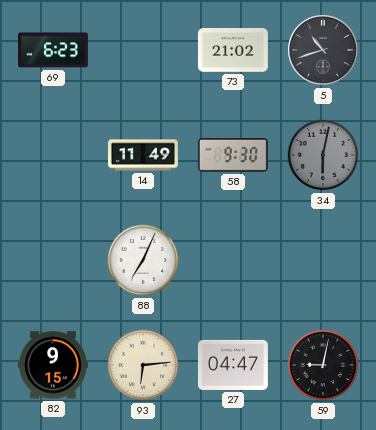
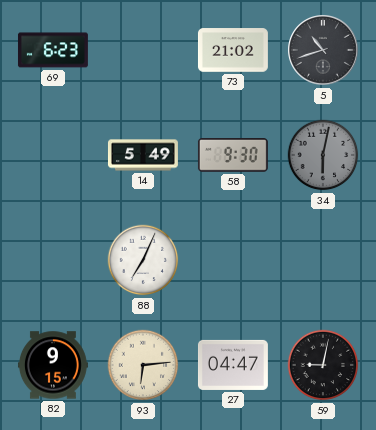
14: 11:49 -> 5:49 (143, 155)
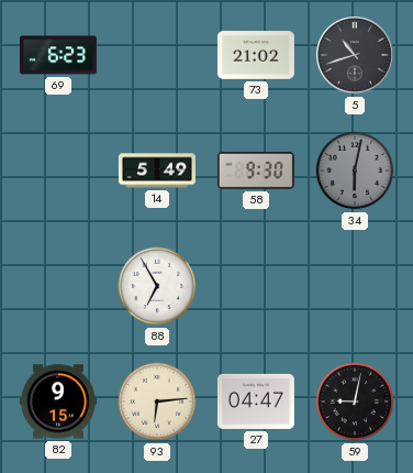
88: 7:04 -> 6:55 (157, 286)
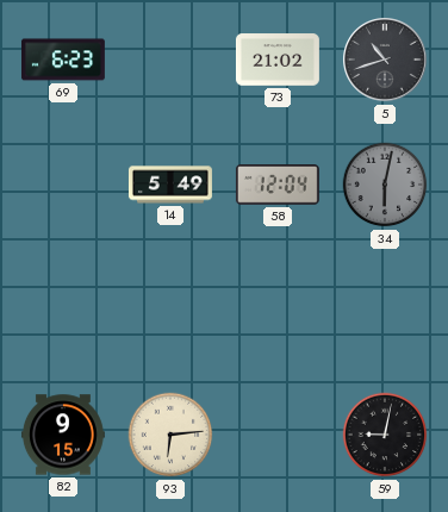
58: 9:30 -> 12:04 (278, 186)
88: 6:55 -> none (157, 286)
27: 04:47 -> none (256, 402)
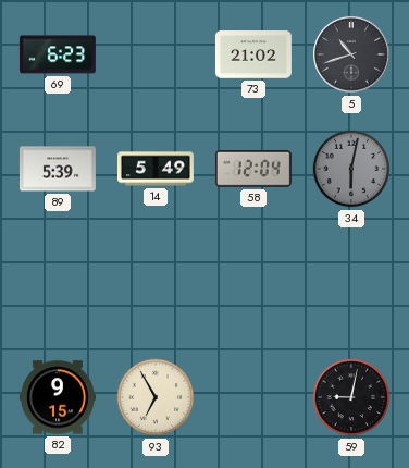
89: none -> 5:39 (58, 169)
93: 6:14 -> 6:55 (156, 397)
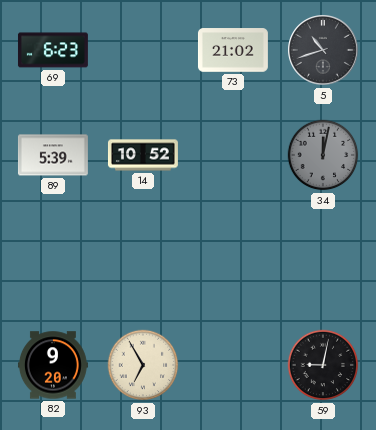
14: 5:49 -> 10:52 (143, 155)
58: 12:04 -> none (253, 170)
34: 6:02 -> 12:02 (323, 155)
82: 9:15 -> 9:20 (53, 365)
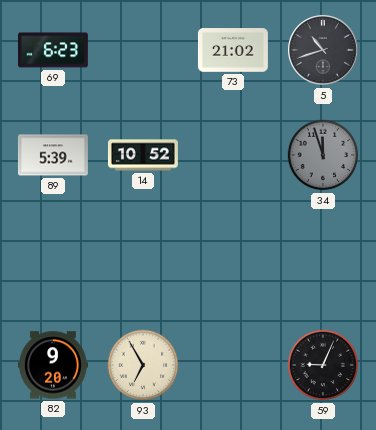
34: 12:02 -> 11:57 (323, 155)
59: 9:02 -> 9:04 (323, 365)
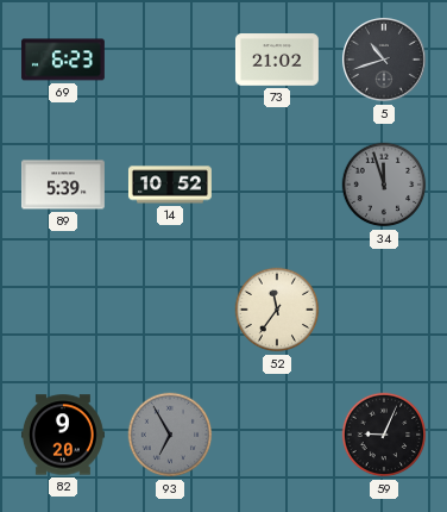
52: none -> 11:36 (277, 310)
93 dial: cream -> grey (170, 435)
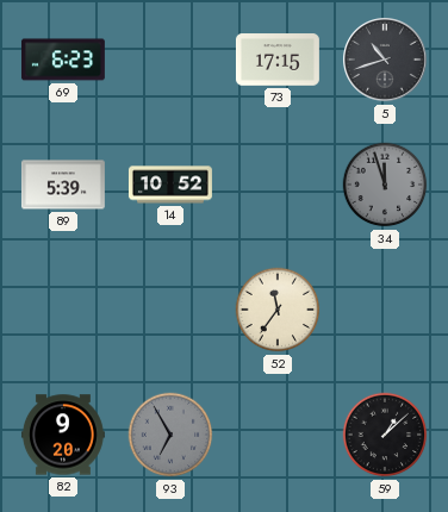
73: 21:02 -> 17:15 (278, 60)
59: 9:04 -> 1:08 (385, 435)
